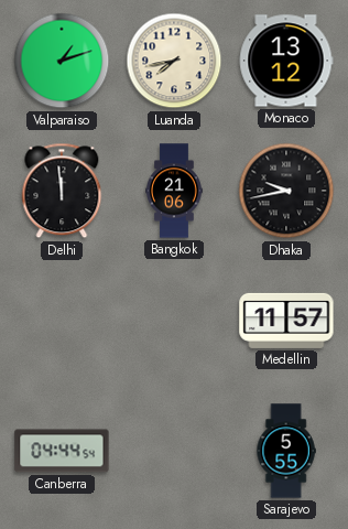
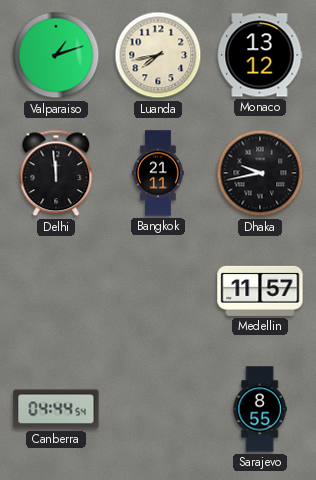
Bangkok: 21:06 -> 21:11 (159, 173)
Sarajevo: 5:55 -> 8:55 (260, 409)
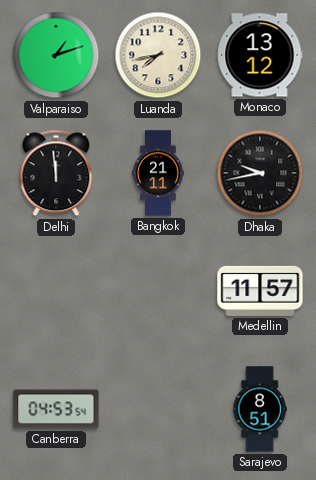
Canberra: 04:44 -> 04:53 (56, 409)
Sarajevo: 8:55 -> 8:51 (260, 409)
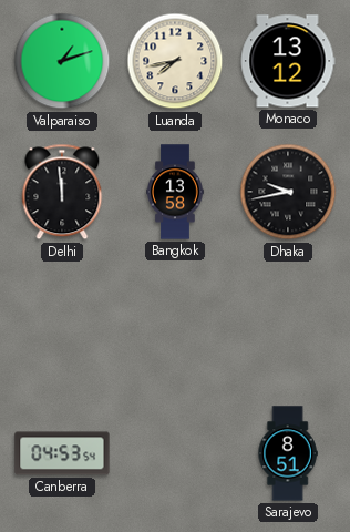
Bangkok: 21:11 -> 13:58 (176, 192)
Medellin: 11:57 -> none (260, 291)
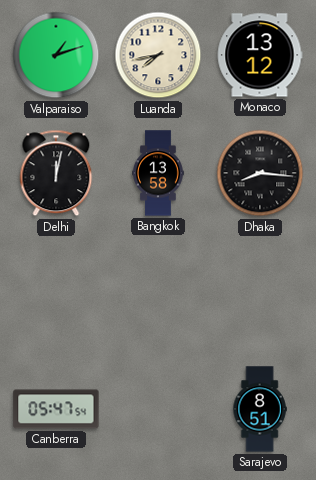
Delhi: 11:59 -> 12:02 (56, 173)
Dhaka: 9:43 -> 8:16 (260, 173)
Canberra: 04:53 -> 05:47 (56, 409)
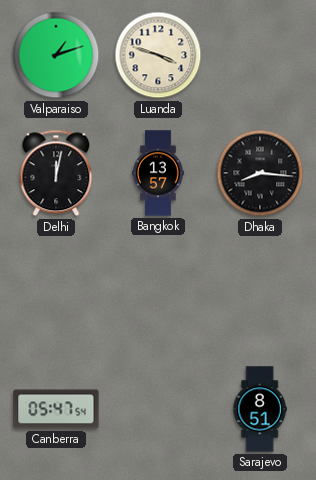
Luanda: 7:43 -> 3:48 (158, 55)
Monaco: 13:12 -> none (260, 55)
Bangkok: 13:58 -> 13:57 (159, 173)
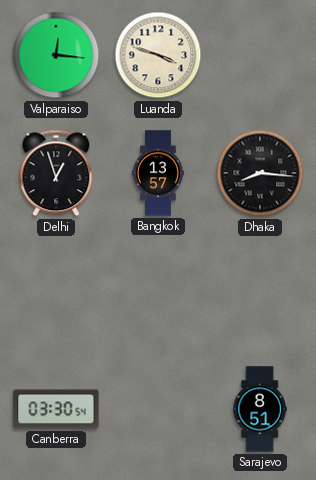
Valparaiso: 1:12 -> 12:16 (56, 55)
Delhi: 12:02 -> 12:57 (56, 173)
Canberra: 05:47 -> 03:30 (56, 409)
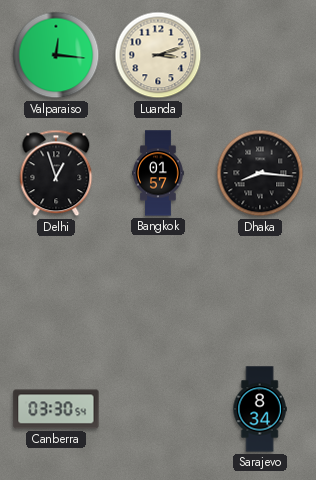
Luanda: 3:48 -> 3:12 (158, 55)
Bangkok: 13:57 -> 01:57 (159, 173)
Sarajevo: 8:51 -> 8:34 (260, 409)
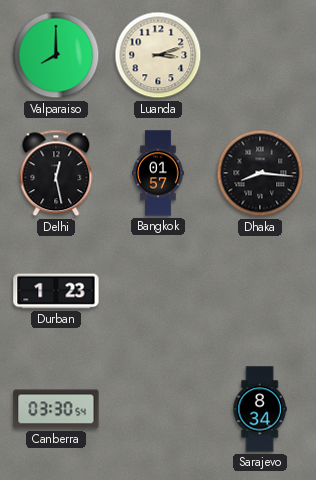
Valparaiso: 12:16 -> 8:00 (56, 55)
Delhi: 12:57 -> 12:28 (56, 173)
Durban: none -> 1:23 (56, 291)
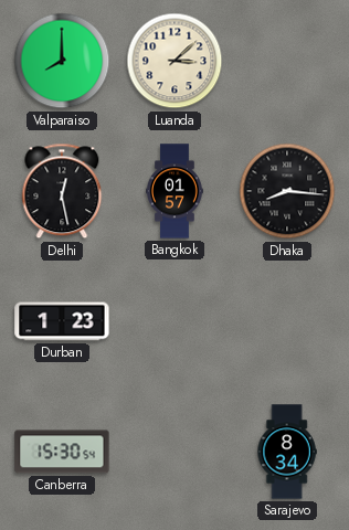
Luanda: 3:12 -> 3:08 (174, 61)
Canberra: 03:30 -> 15:30 (62, 452)
